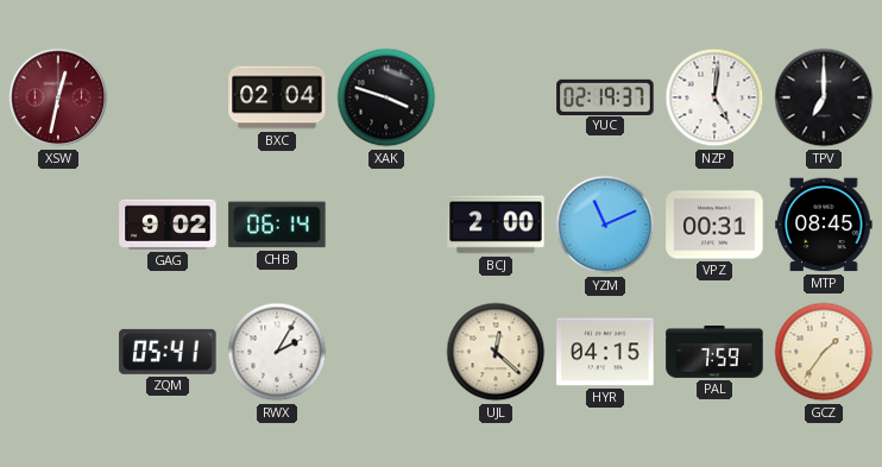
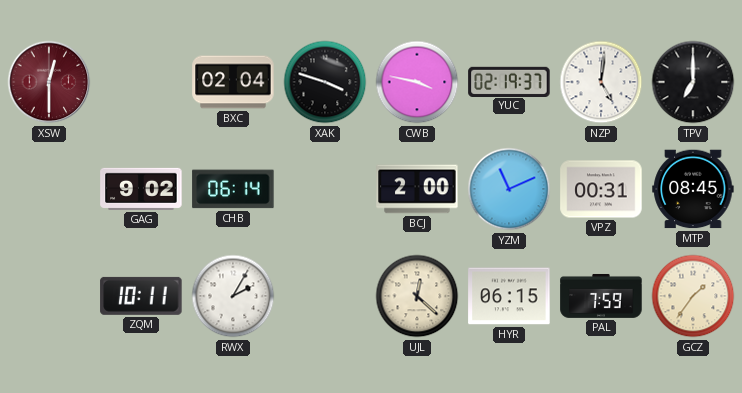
XSW: 12:32 -> 12:30 (49, 82)
CWB: none -> 3:47 (417, 82)
ZQM: 05:41 -> 10:11 (141, 296)
HYR: 04:15 -> 06:15 (509, 296)
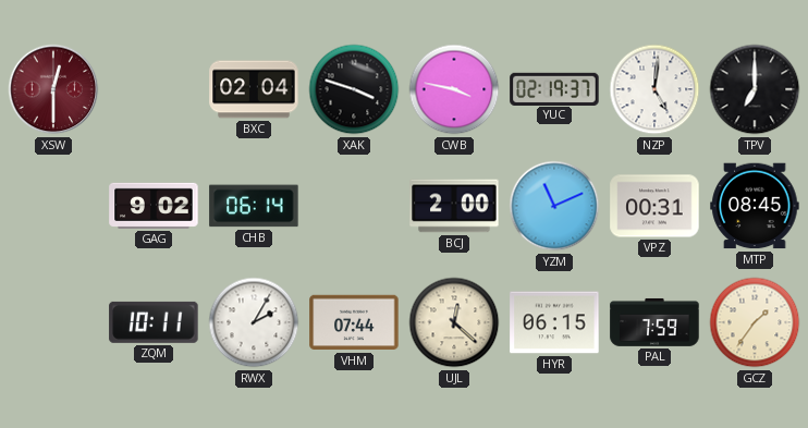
VHM: none -> 07:44 (354, 322)
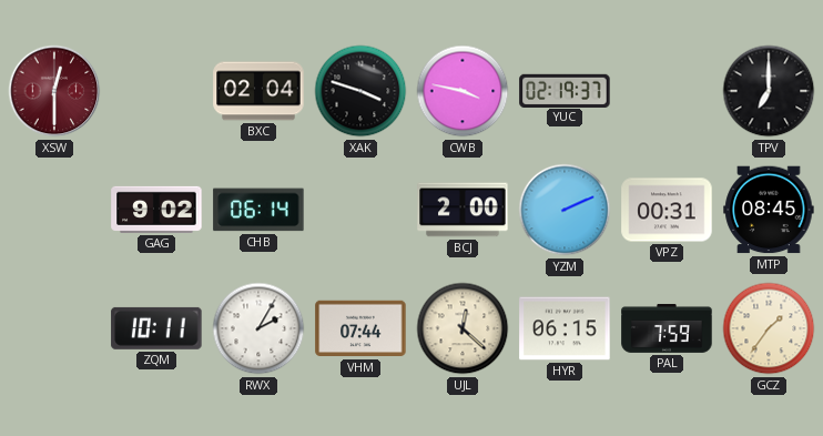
NZP: 5:01 -> none (654, 89)
YZM: 11:11 -> 2:11 (565, 210)
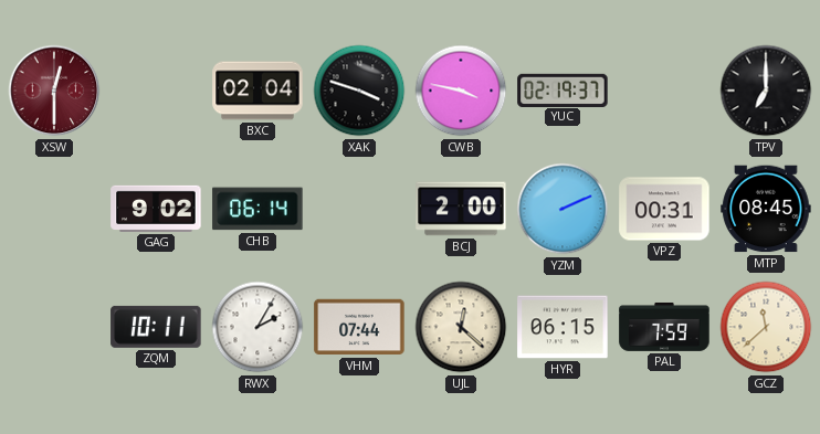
GCZ: 1:36 -> 11:38 (766, 327)
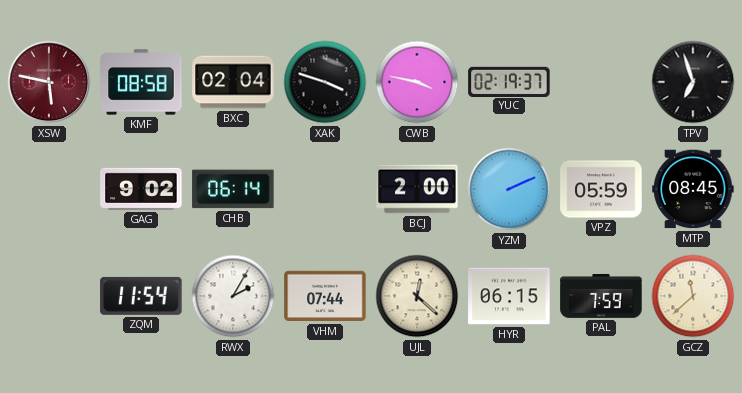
XSW: 12:30 -> 5:47 (49, 82)
KMF: none -> 08:58 (141, 82)
TPV: 7:00 -> 6:57 (693, 82)
VPZ: 00:31 -> 05:59 (601, 189)
ZQM: 10:11 -> 11:54 (141, 296)
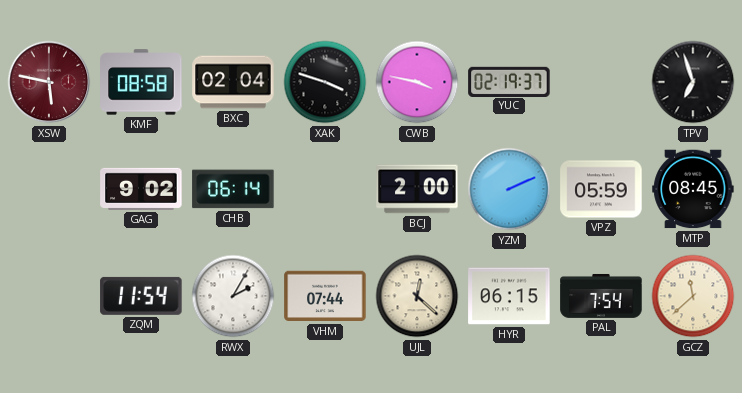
PAL: 7:59 -> 7:54 (601, 296)
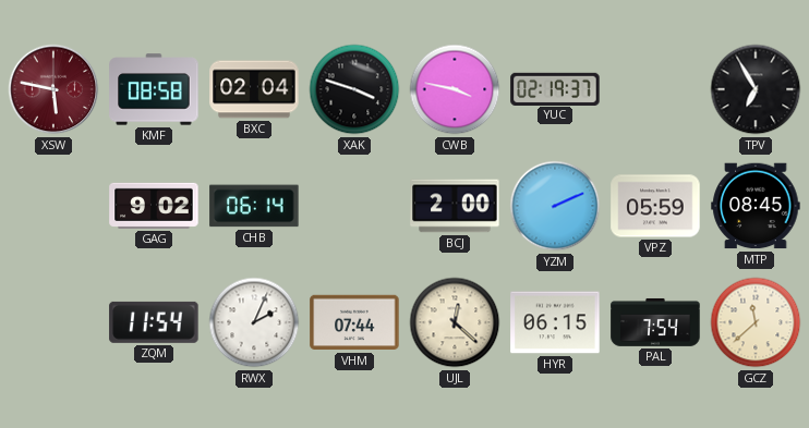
TPV: 6:57 -> 6:55 (756, 89)
RWX: 2:05 -> 2:04 (254, 322)
